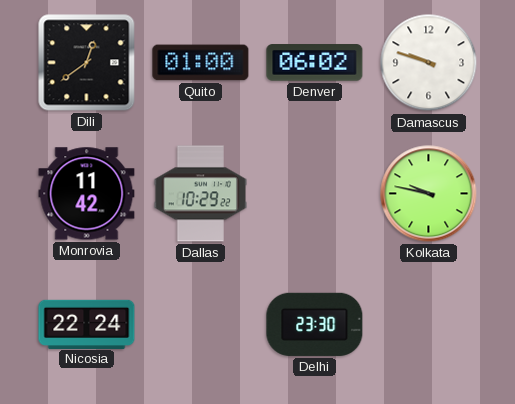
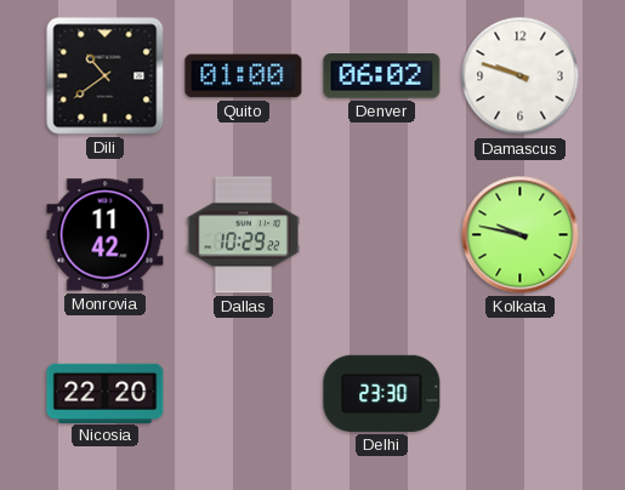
Dili: 12:39 -> 10:39 (106, 76)
Nicosia: 22:24 -> 22:20 (106, 393)
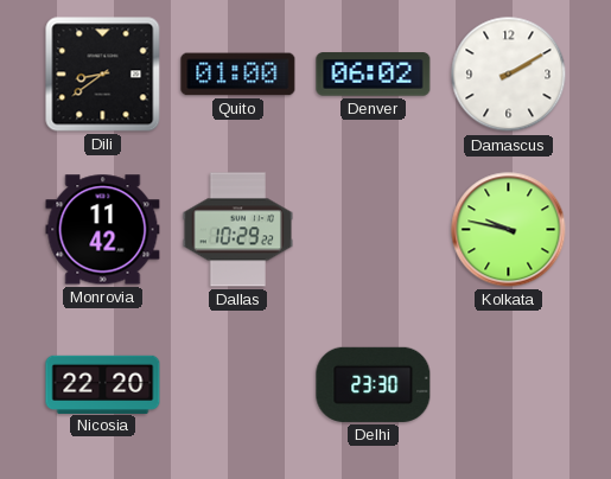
Dili: 10:39 -> 8:39 (103, 75)
Damascus: 9:48 -> 2:10 (509, 75)
